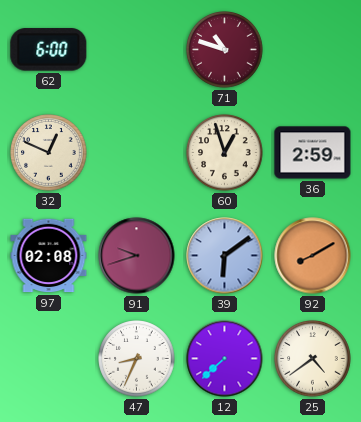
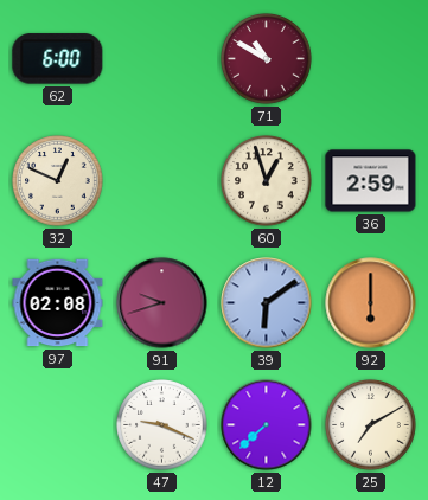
71: 10:48 -> 10:50 (267, 59)
92: 8:10 -> 6:00 (371, 303)
47: 8:34 -> 9:19 (162, 425)
25: 4:39 -> 7:10 (371, 425)
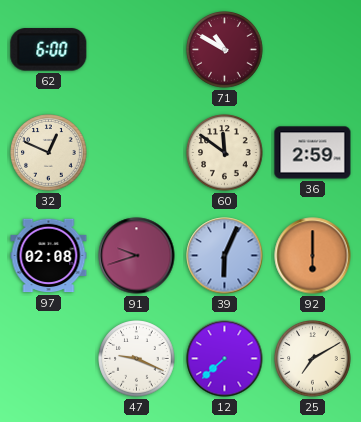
60: 12:57 -> 11:51 (225, 153)
39: 6:09 -> 6:04 (225, 256)
